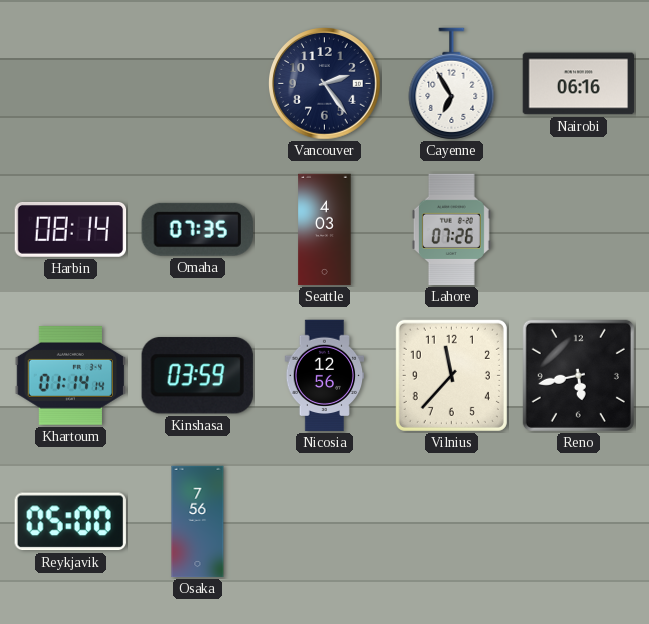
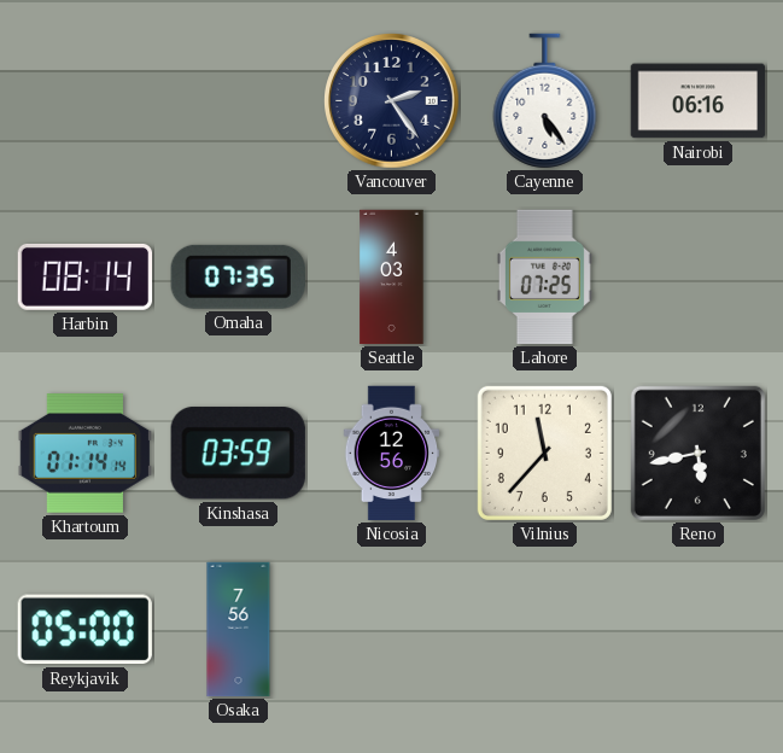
Cayenne: 6:55 -> 5:24 (545, 101)
Lahore: 07:26 -> 07:25 (544, 278)
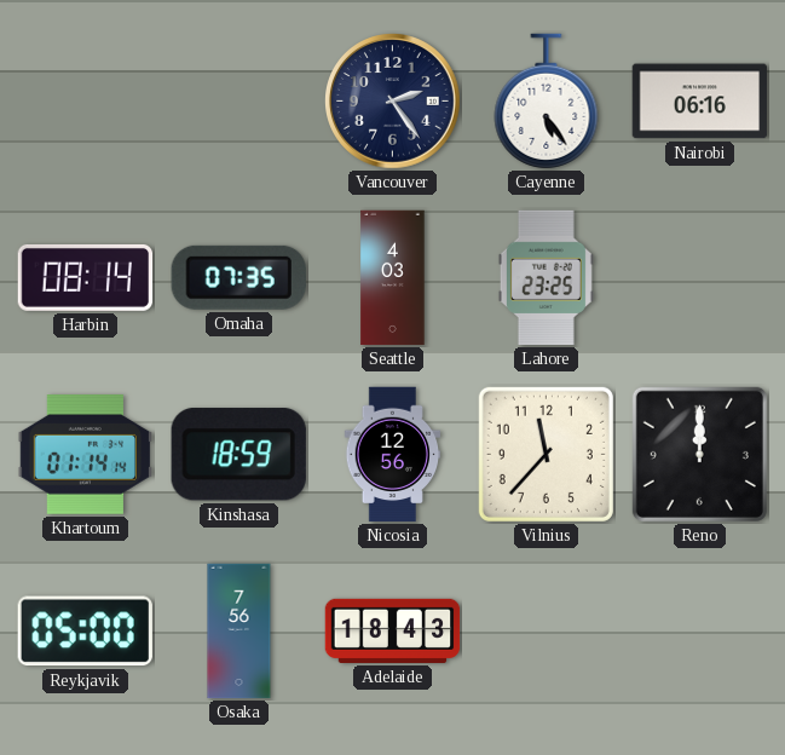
Lahore: 07:25 -> 23:25 (546, 278)
Kinshasa: 03:59 -> 18:59 (238, 455)
Reno: 5:43 -> 12:00 (699, 454)
Adelaide: none -> 18:43 (393, 630)
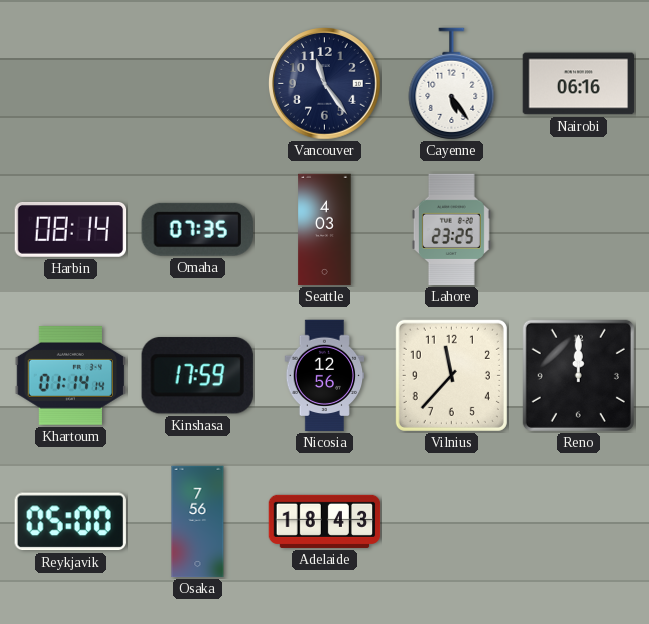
Vancouver: 2:24 -> 11:24 (325, 84)
Kinshasa: 18:59 -> 17:59 (197, 376)
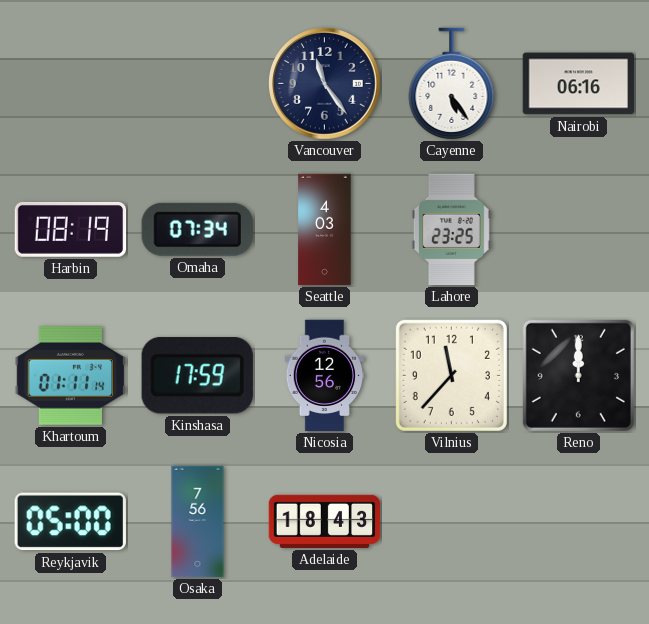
Harbin: 08:14 -> 08:19 (71, 230)
Omaha: 07:35 -> 07:34 (197, 229)
Khartoum: 01:14 -> 01:11 (70, 376)
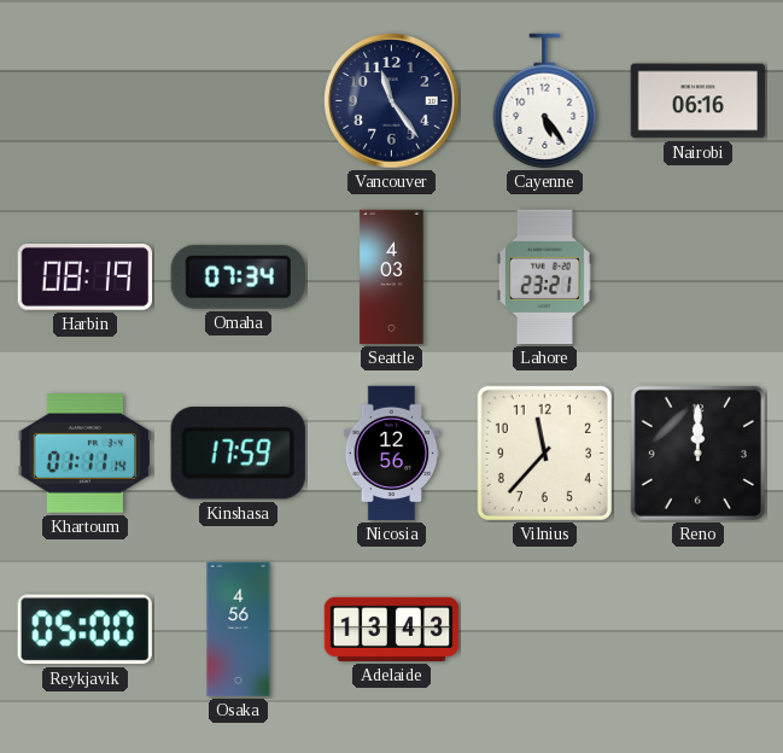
Lahore: 23:25 -> 23:21 (544, 278)
Osaka: 7:56 -> 4:56 (239, 630)
Adelaide: 18:43 -> 13:43 (392, 629)
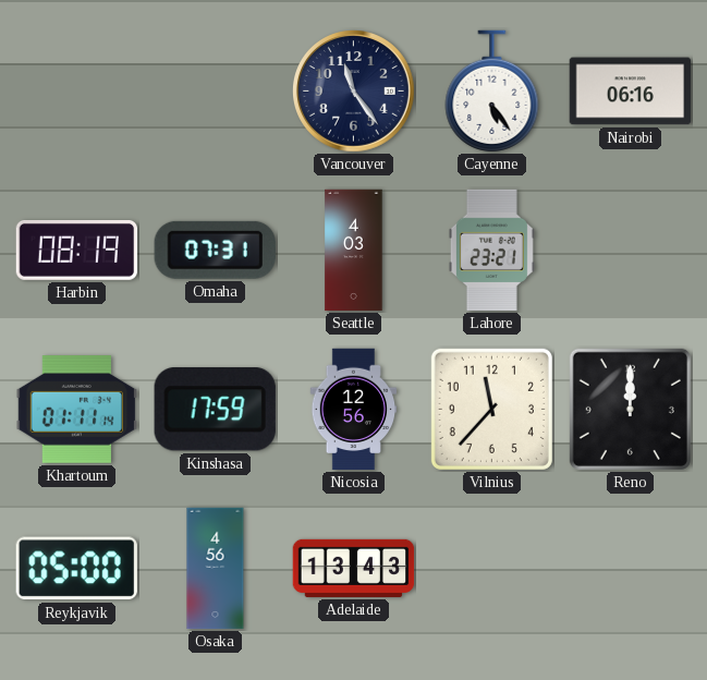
Omaha: 07:34 -> 07:31 (215, 250)
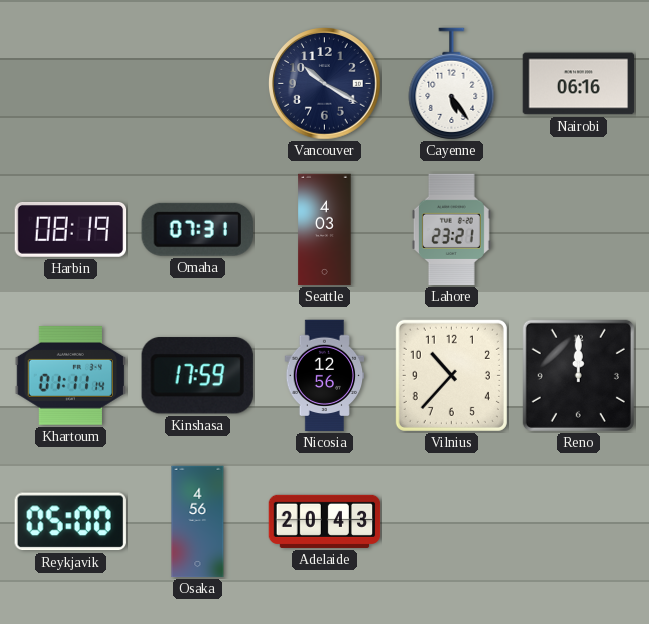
Vancouver: 11:24 -> 10:20 (325, 84)
Vilnius: 11:37 -> 10:37 (451, 375)
Adelaide: 13:43 -> 20:43 (325, 521)
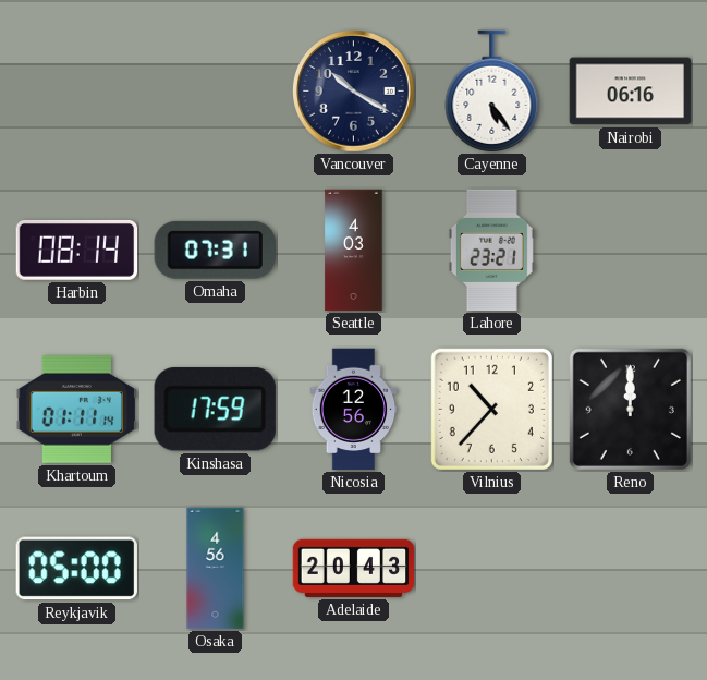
Harbin: 08:19 -> 08:14 (77, 251)
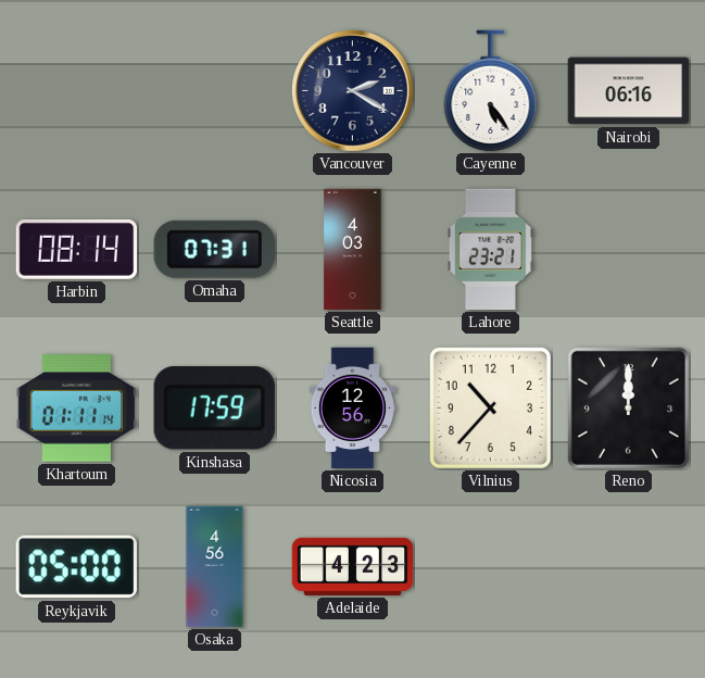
Vancouver: 10:20 -> 2:20 (353, 91)
Adelaide: 20:43 -> 4:23 (353, 566)
